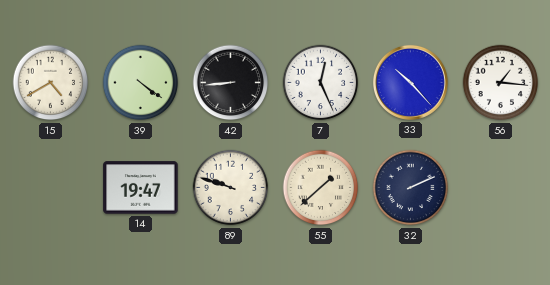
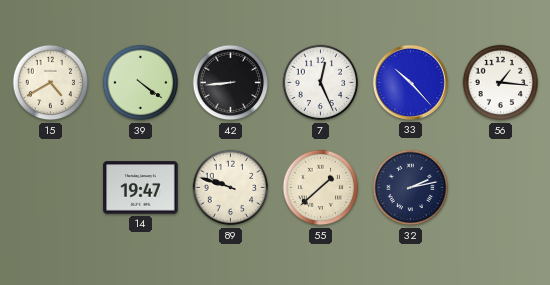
32: 2:11 -> 2:13 (411, 188)
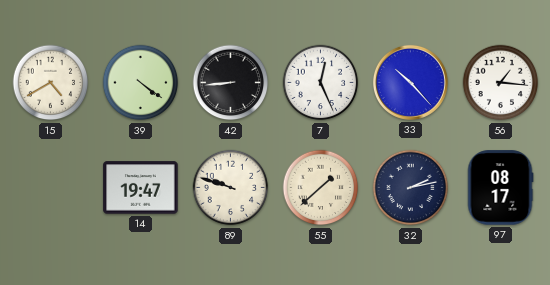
97: none -> 08:17 (500, 188)
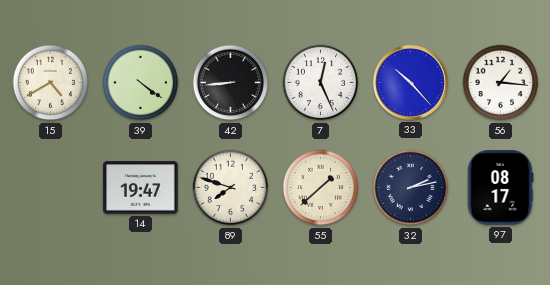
89: 9:48 -> 7:48 (231, 188)
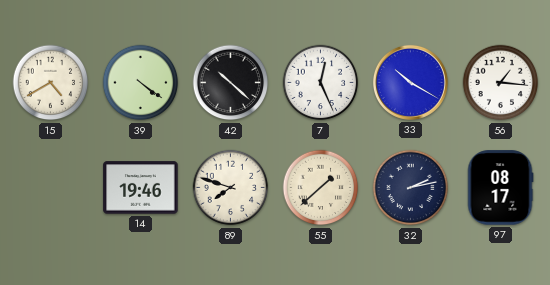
42: 8:44 -> 10:22 (231, 83)
33: 10:23 -> 10:20 (410, 82)
14: 19:47 -> 19:46 (141, 188)
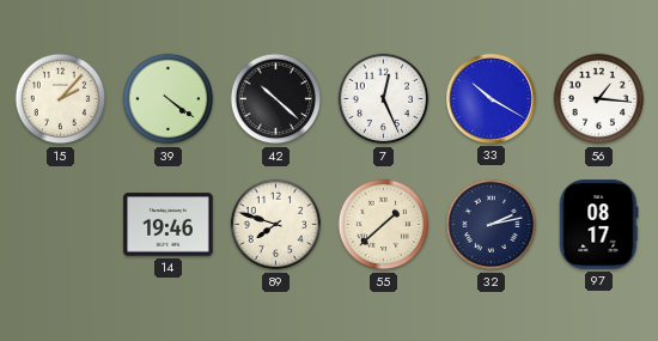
15: 4:40 -> 2:07 (61, 99)
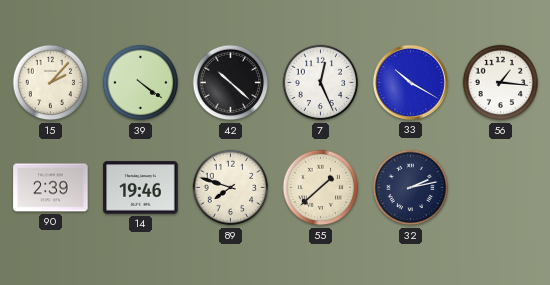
90: none -> 2:39 (51, 188)
97: 08:17 -> none (598, 225)
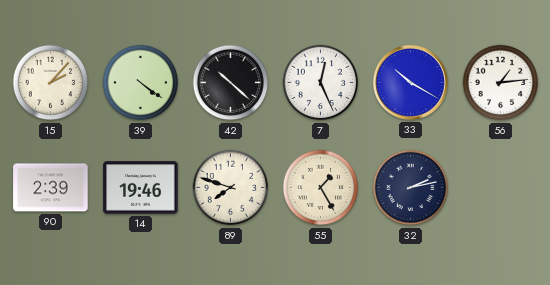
56: 1:16 -> 1:14 (501, 83)
55: 1:38 -> 1:25 (321, 188)
